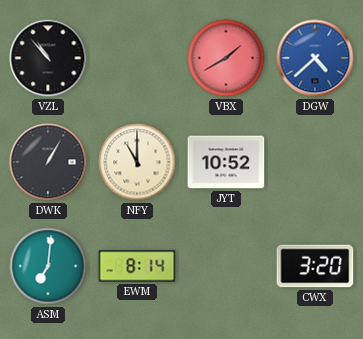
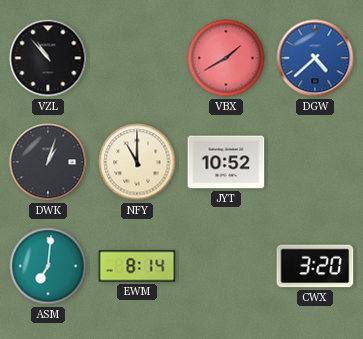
DWK: 1:05 -> 1:03 (48, 162)
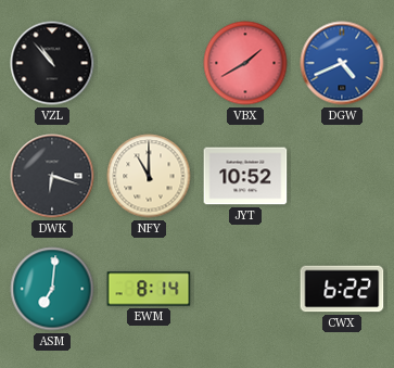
DGW: 4:38 -> 4:41 (342, 63)
DWK: 1:03 -> 6:18 (52, 176)
CWX: 3:20 -> 6:22 (342, 289)
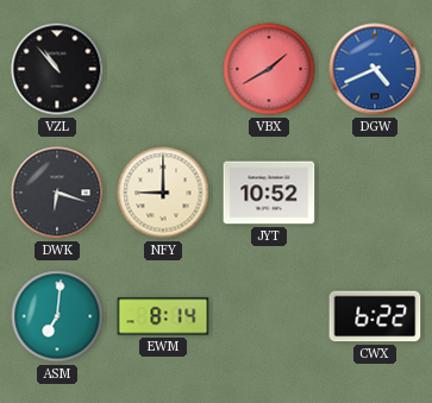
NFY: 11:00 -> 9:00 (163, 193)
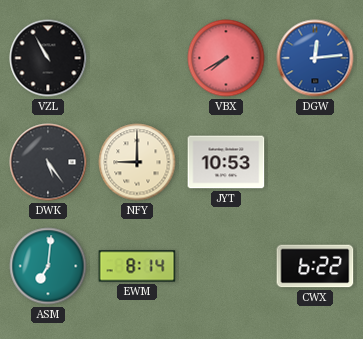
VZL: 10:53 -> 10:55 (48, 58)
VBX: 1:40 -> 7:40 (226, 58)
DGW: 4:41 -> 12:14 (315, 58)
DWK: 6:18 -> 5:24 (48, 162)
JYT: 10:52 -> 10:53 (226, 162)
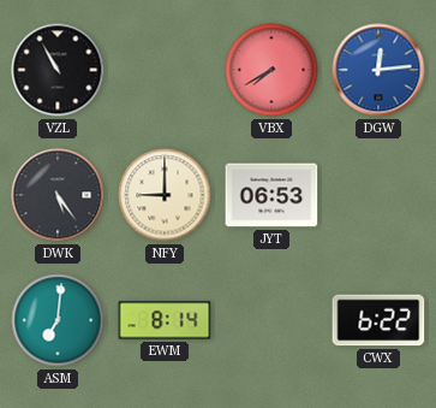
JYT: 10:53 -> 06:53 (271, 195)
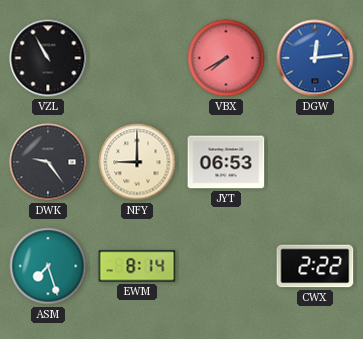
DWK: 5:24 -> 9:24 (48, 162)
ASM: 7:01 -> 7:27 (48, 266)
CWX: 6:22 -> 2:22 (315, 266)
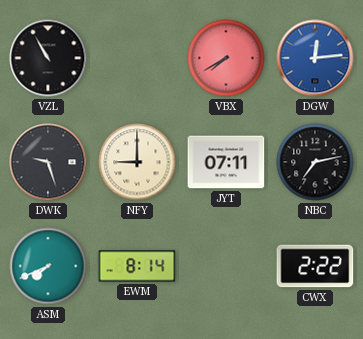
DWK: 9:24 -> 9:27 (48, 162)
JYT: 06:53 -> 07:11 (226, 162)
NBC: none -> 7:13 (315, 162)
ASM: 7:27 -> 7:41 (48, 266)
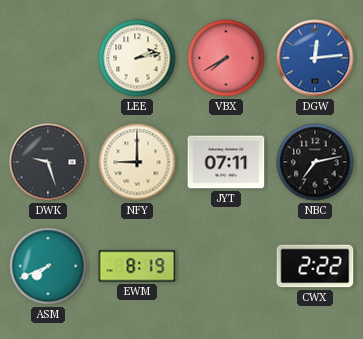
VZL: 10:55 -> none (48, 58)
LEE: none -> 2:13 (137, 58)
EWM: 8:14 -> 8:19 (137, 266)
